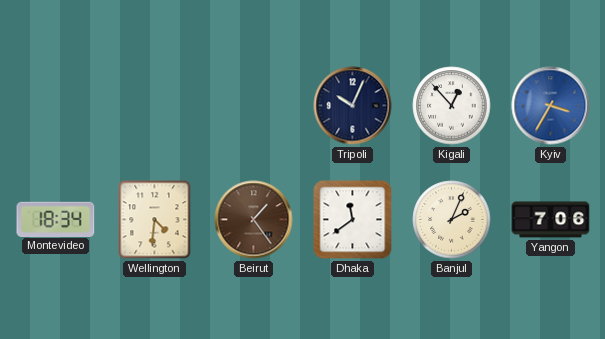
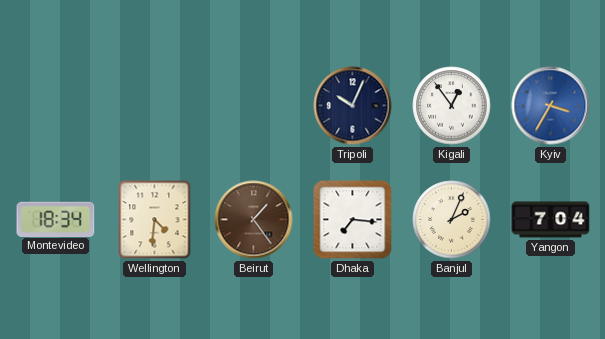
Kigali: 12:53 -> 12:54 (452, 106)
Dhaka: 11:39 -> 7:16 (353, 220)
Yangon: 7:06 -> 7:04 (551, 220)
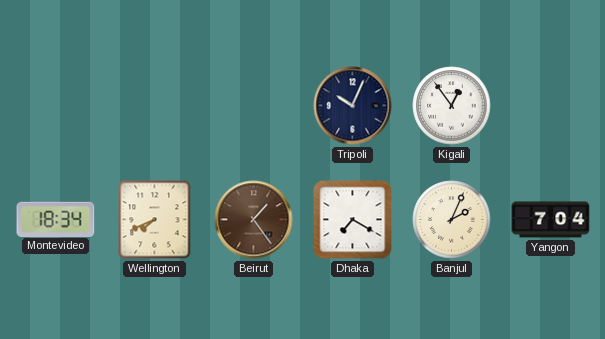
Kyiv: 3:35 -> none (551, 106)
Wellington: 4:31 -> 7:41 (155, 220)
Dhaka: 7:16 -> 7:20 (353, 220)
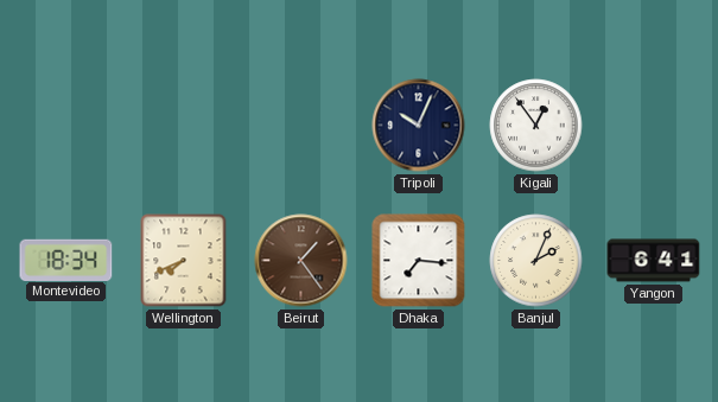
Dhaka: 7:20 -> 7:16 (419, 261)
Yangon: 7:04 -> 6:41 (654, 261)
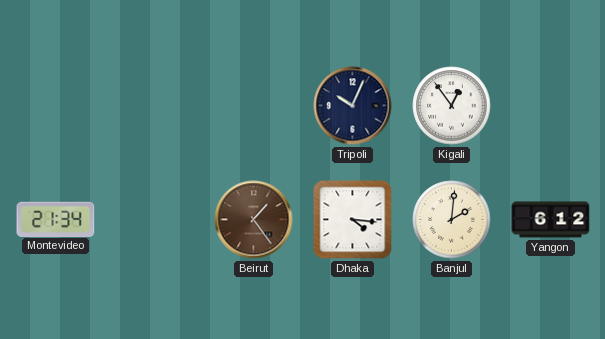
Montevideo: 18:34 -> 21:34 (56, 219)
Wellington: 7:41 -> none (184, 261)
Dhaka: 7:16 -> 4:16 (353, 220)
Banjul: 2:04 -> 2:01 (452, 220)
Yangon: 6:41 -> 6:12 (551, 220)
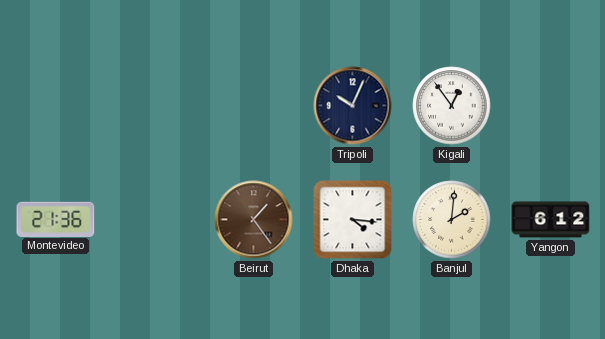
Montevideo: 21:34 -> 21:36 (56, 219)
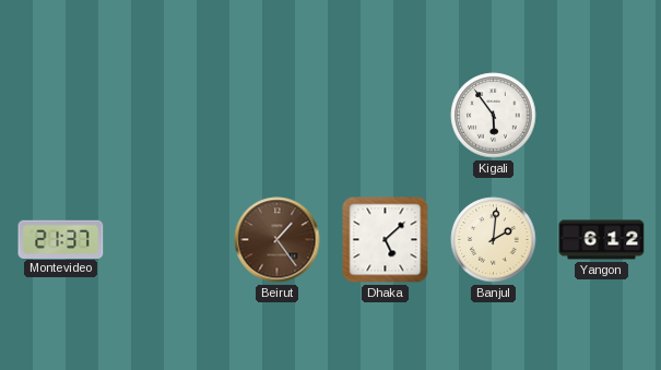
Tripoli: 10:04 -> none (353, 106)
Kigali: 12:54 -> 5:54 (494, 116)
Montevideo: 21:36 -> 21:37 (61, 239)
Dhaka: 4:16 -> 5:08 (386, 240)
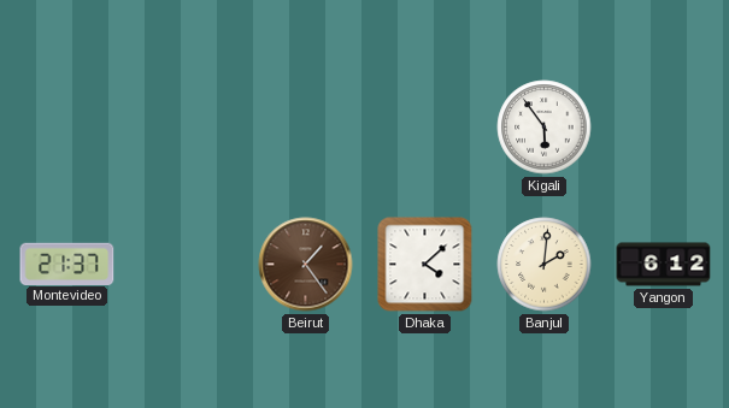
Dhaka: 5:08 -> 4:08 (425, 265)
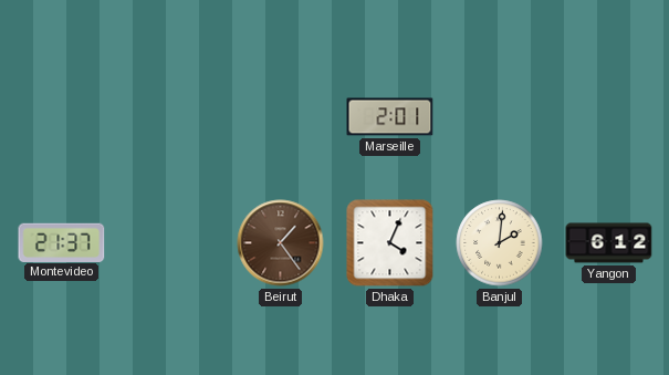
Marseille: none -> 2:01 (390, 117)
Kigali: 5:54 -> none (545, 128)
Dhaka: 4:08 -> 4:04 (390, 243)
